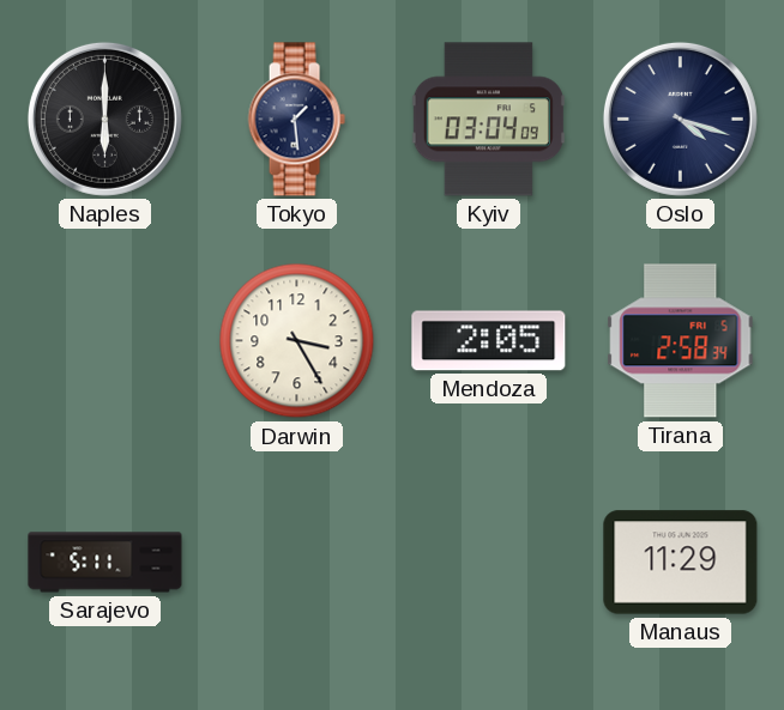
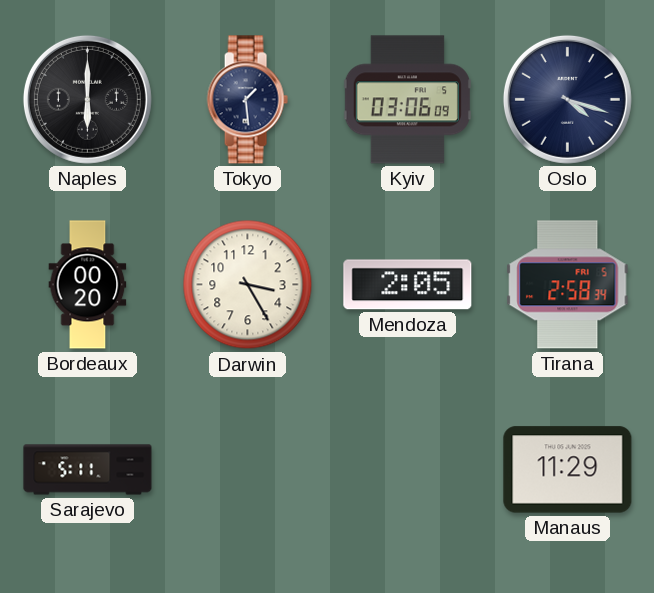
Kyiv: 03:04 -> 03:06 (407, 100)
Bordeaux: none -> 00:20 (88, 285)
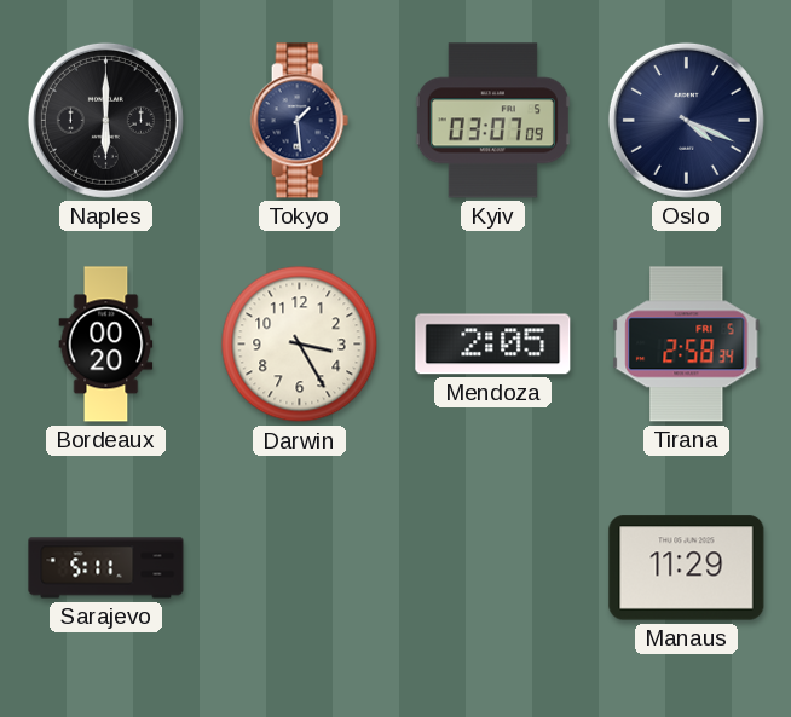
Kyiv: 03:06 -> 03:07 (492, 121)
Oslo: 4:18 -> 4:19 (686, 120)
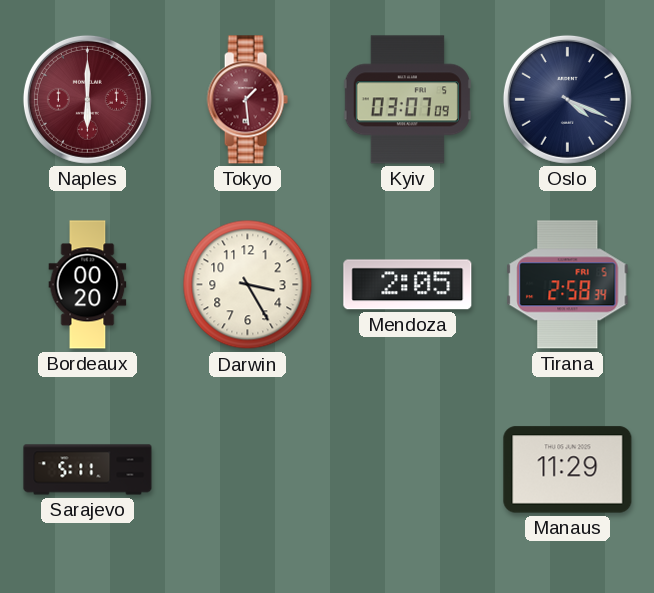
Naples dial: black -> burgundy (87, 99)
Tokyo dial: navy -> burgundy (247, 100)
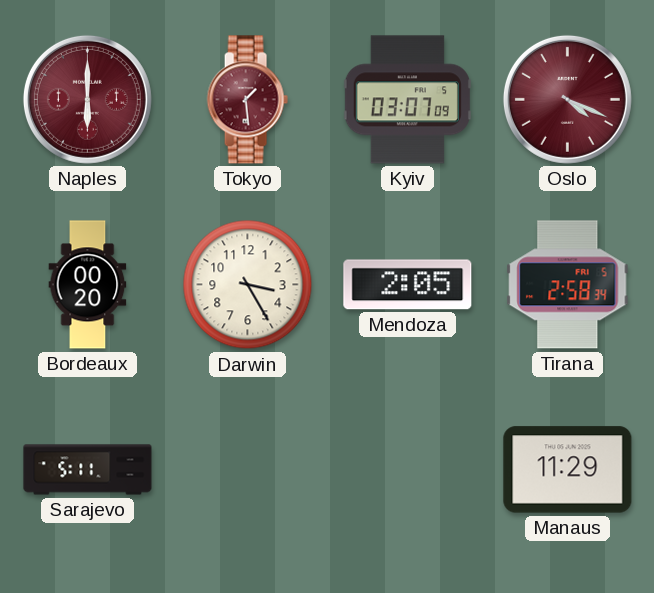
Oslo dial: navy -> burgundy (567, 99)
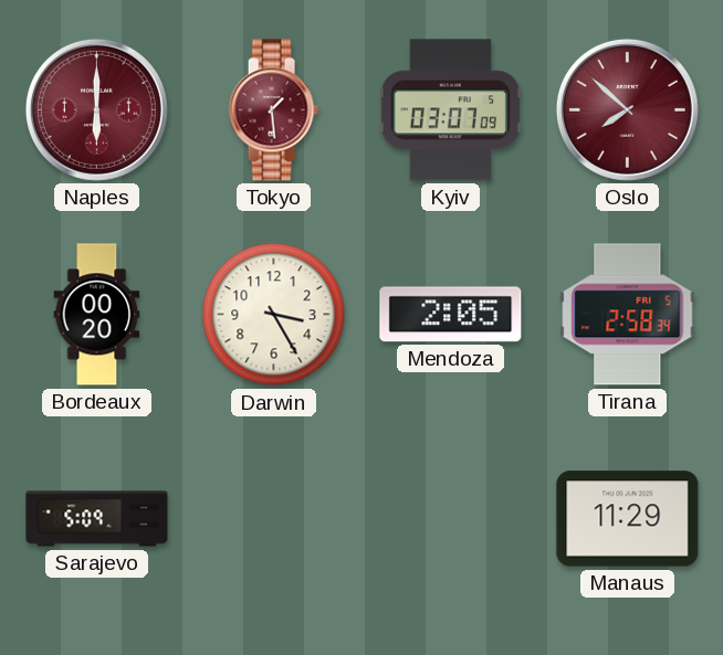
Oslo: 4:19 -> 7:52 (627, 109)
Sarajevo: 5:11 -> 5:09 (97, 519)
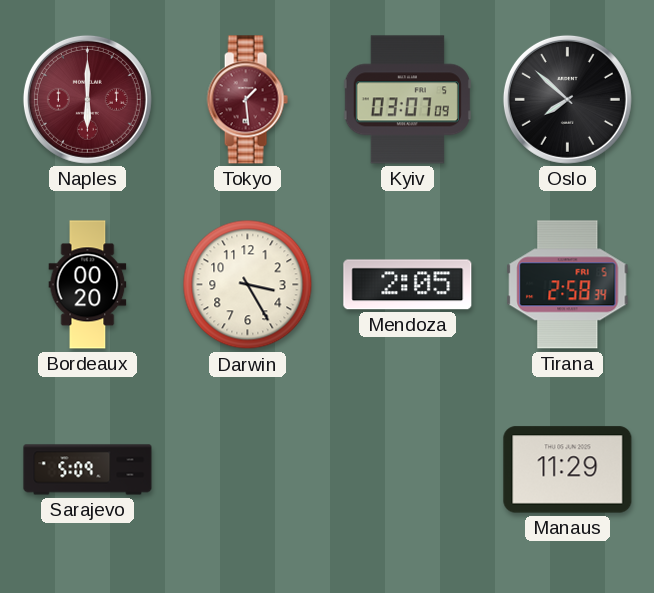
Oslo dial: burgundy -> black (567, 99)
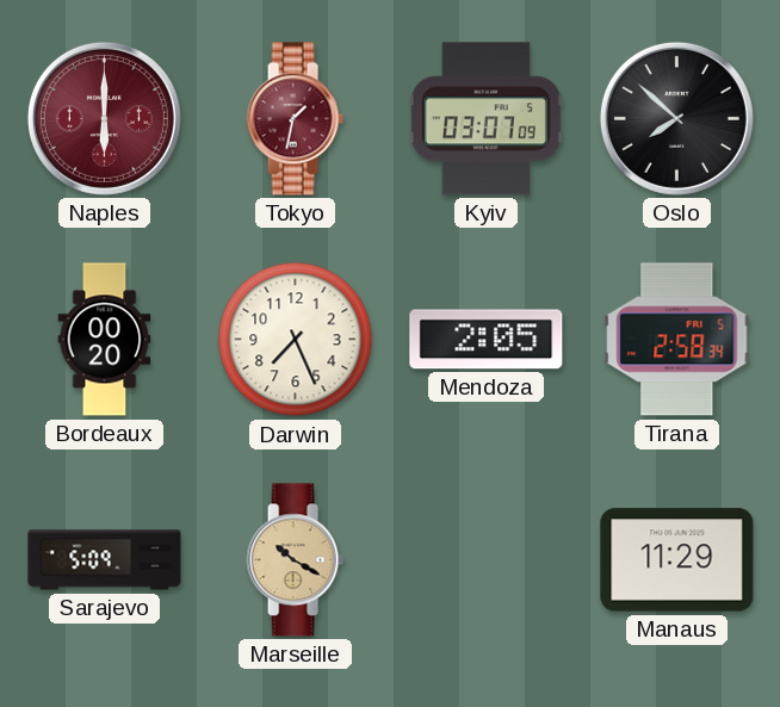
Tokyo: 1:29 -> 1:32 (295, 119)
Darwin: 3:25 -> 7:26 (296, 340)
Marseille: none -> 10:20 (295, 560)
